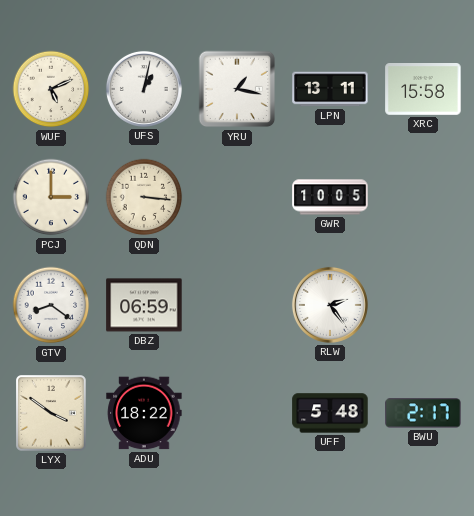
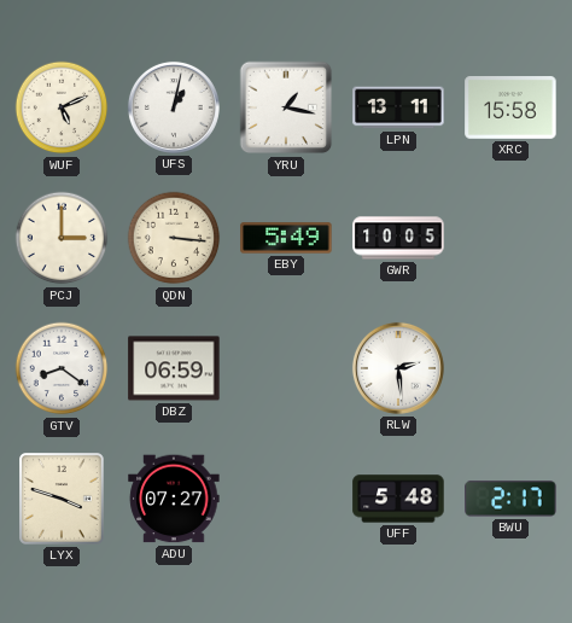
EBY: none -> 5:49 (286, 238)
RLW: 2:24 -> 2:29 (398, 368)
LYX: 3:51 -> 3:48 (63, 500)
ADU: 18:22 -> 07:27 (174, 499)
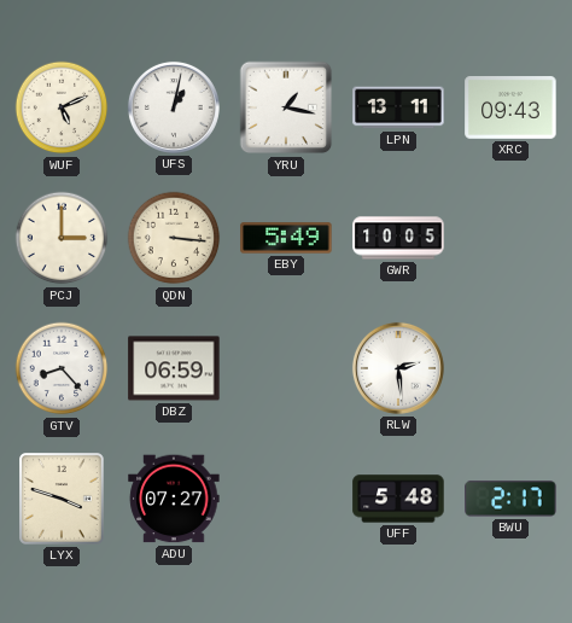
XRC: 15:58 -> 09:43 (510, 109)
GTV: 8:21 -> 8:23 (62, 368)
